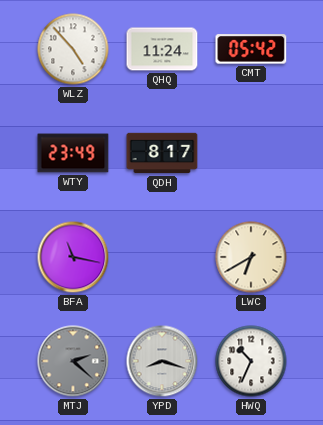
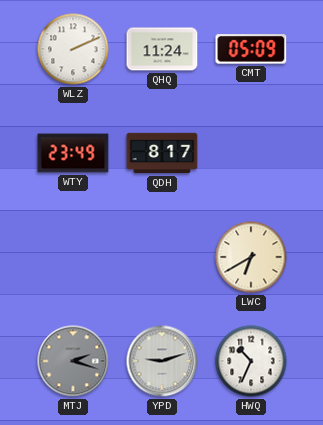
WLZ: 4:53 -> 2:11 (73, 49)
CMT: 05:42 -> 05:09 (251, 49)
BFA: 11:17 -> none (73, 257)
MTJ: 2:22 -> 2:18 (73, 361)
YPD: 8:18 -> 9:12 (162, 361)
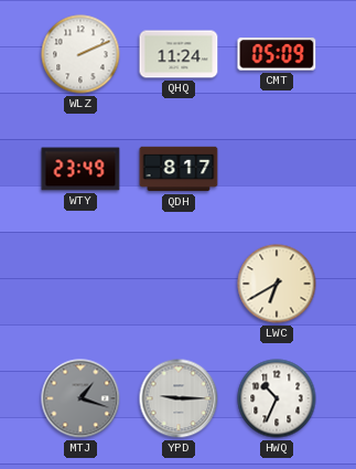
MTJ: 2:18 -> 1:18 (80, 398)
YPD: 9:12 -> 9:15 (179, 398)
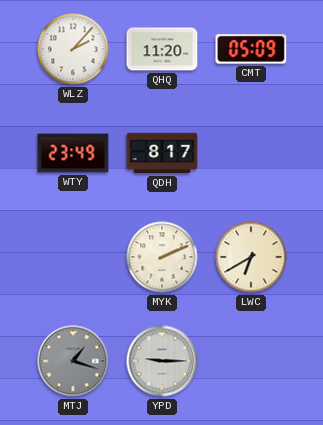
WLZ: 2:11 -> 2:07 (73, 49)
QHQ: 11:24 -> 11:20 (162, 49)
MYK: none -> 2:11 (162, 257)
HWQ: 10:34 -> none (277, 398)
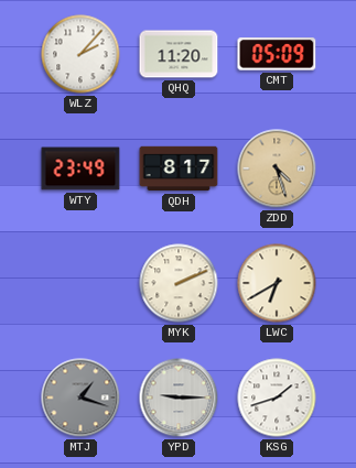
ZDD: none -> 4:27 (277, 168)
KSG: none -> 1:42 (277, 398)
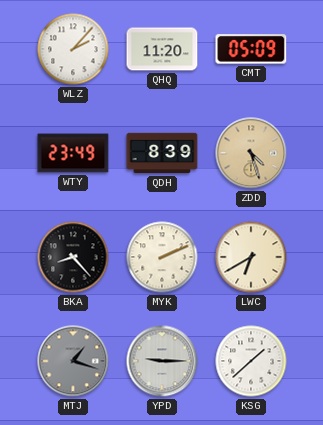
QDH: 8:17 -> 8:39 (162, 153)
BKA: none -> 8:23 (73, 257)
KSG: 1:42 -> 1:38 (251, 361)
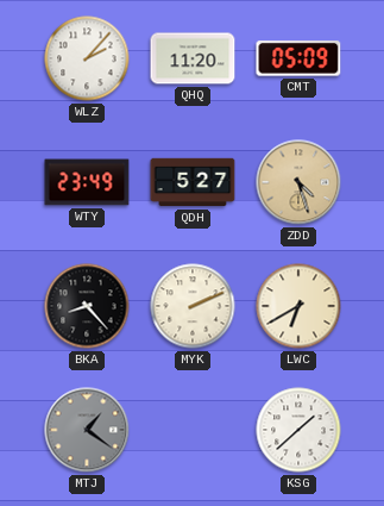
QDH: 8:39 -> 5:27 (193, 182)
MTJ: 1:18 -> 1:21 (87, 430)
YPD: 9:15 -> none (162, 361)
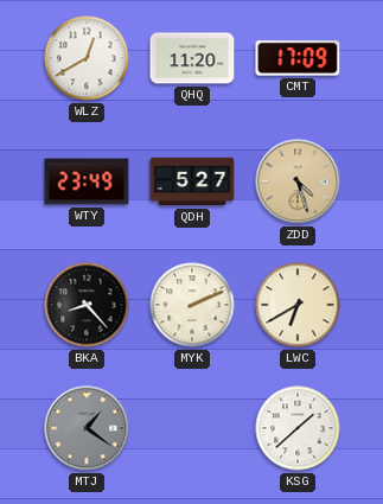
WLZ: 2:07 -> 12:40 (87, 58)
CMT: 05:09 -> 17:09 (298, 58)
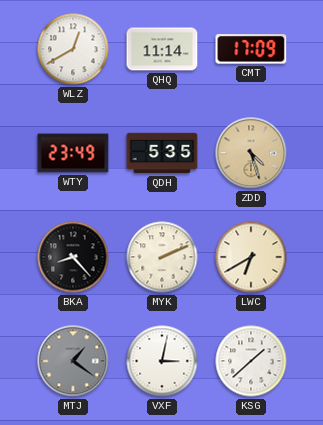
QHQ: 11:20 -> 11:14 (162, 49)
QDH: 5:27 -> 5:35 (162, 153)
VXF: none -> 3:02 (162, 361)
